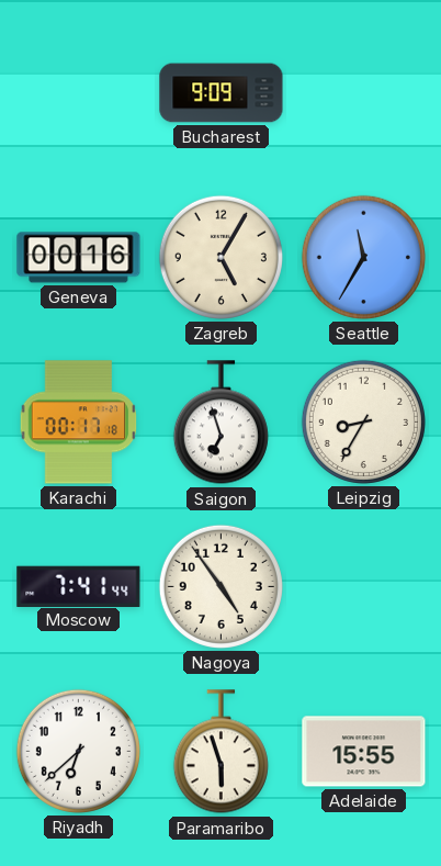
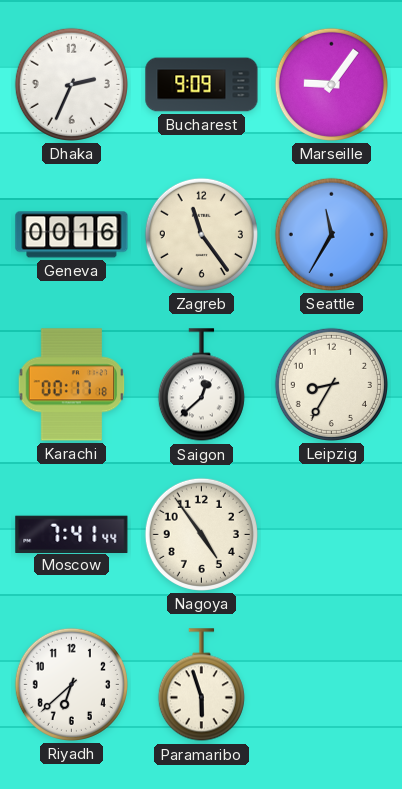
Dhaka: none -> 2:34 (71, 84)
Marseille: none -> 9:06 (331, 84)
Zagreb: 5:05 -> 11:24 (201, 234)
Saigon: 6:57 -> 12:38 (201, 385)
Adelaide: 15:55 -> none (364, 752)
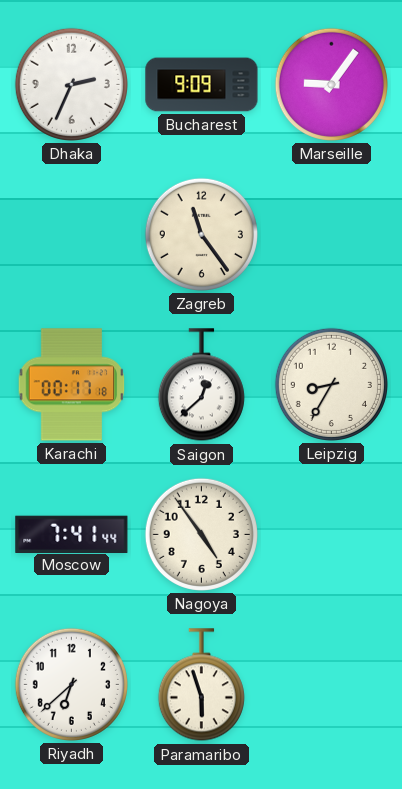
Geneva: 00:16 -> none (72, 235)
Seattle: 11:35 -> none (331, 234)
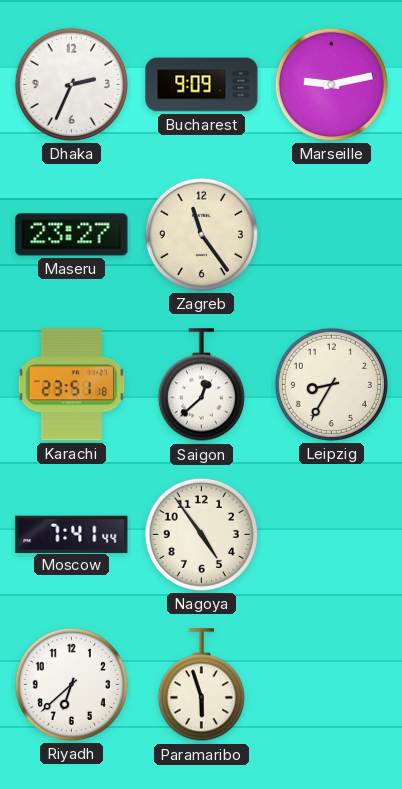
Marseille: 9:06 -> 9:13 (331, 84)
Maseru: none -> 23:27 (72, 235)
Karachi: 00:17 -> 23:51 (72, 385)
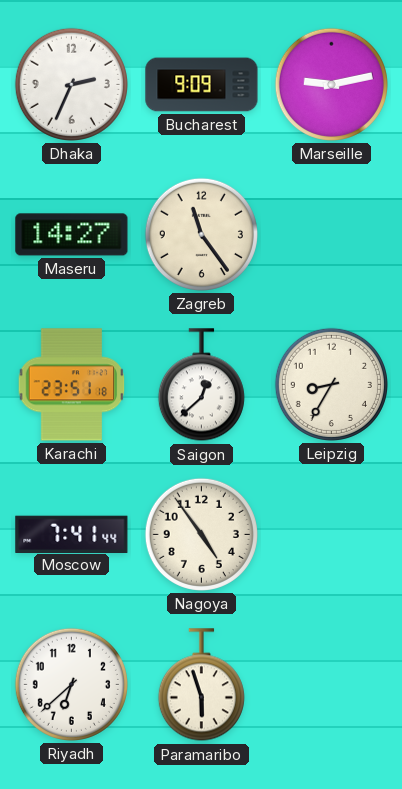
Maseru: 23:27 -> 14:27 (72, 235)
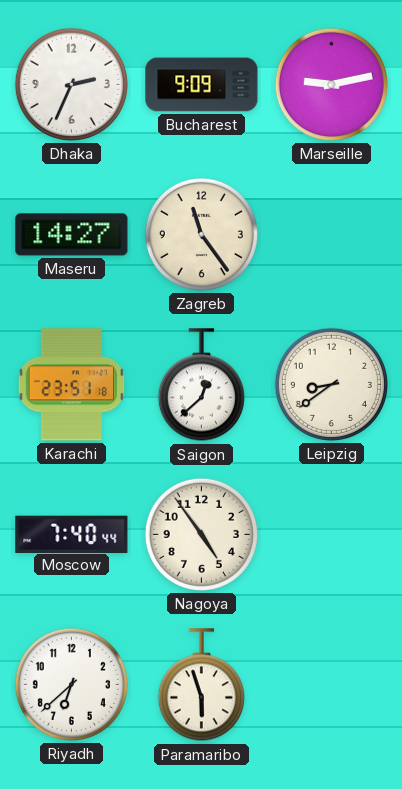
Leipzig: 8:35 -> 8:39 (331, 384)
Moscow: 7:41 -> 7:40 (72, 534)
